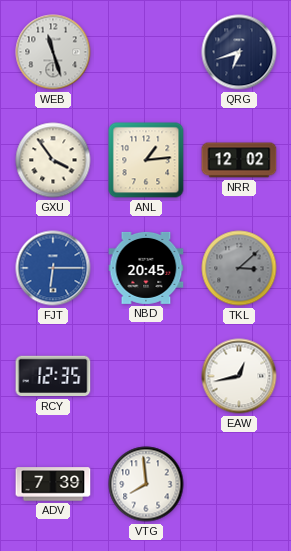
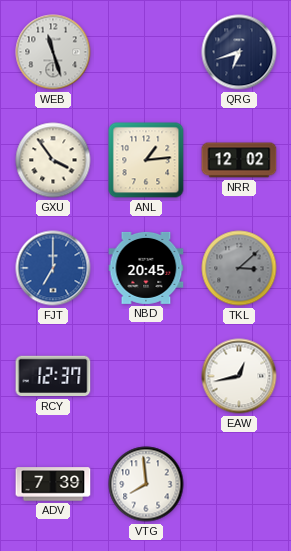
FJT: 6:15 -> 7:00 (53, 268)
RCY: 12:35 -> 12:37 (53, 376)
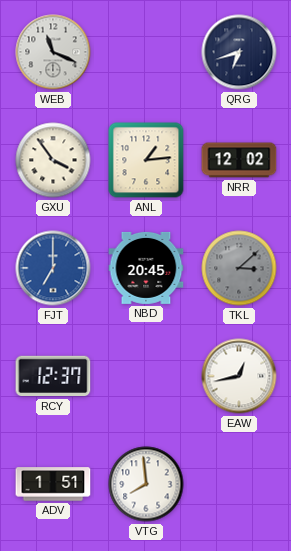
WEB: 11:27 -> 11:19 (53, 52)
ADV: 7:39 -> 1:51 (53, 484)
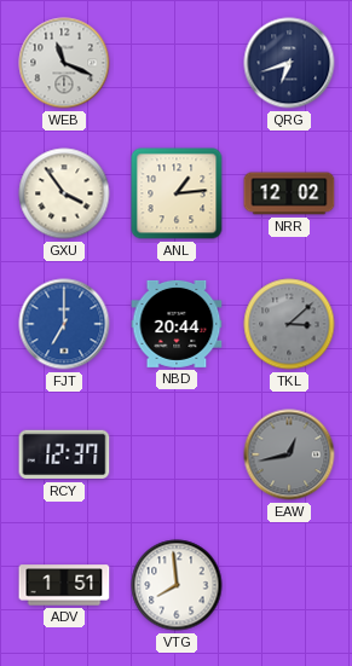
NBD: 20:45 -> 20:44 (177, 324)
EAW dial: white -> grey (289, 454)
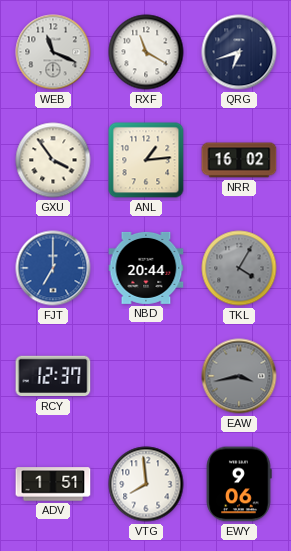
RXF: none -> 11:20 (146, 52)
NRR: 12:02 -> 16:02 (239, 160)
TKL: 3:08 -> 4:05 (239, 268)
EAW: 12:43 -> 3:43 (239, 376)
EWY: none -> 9:06 (239, 484)
